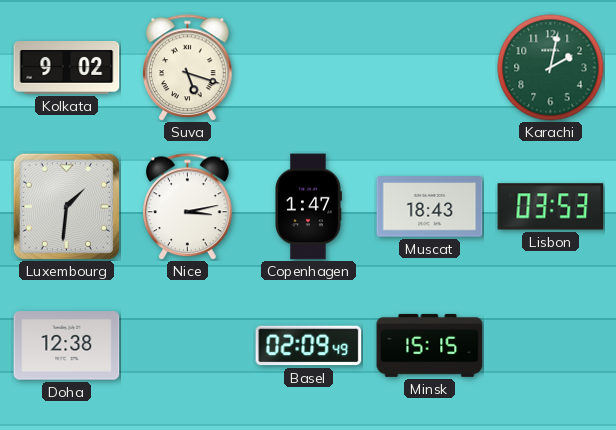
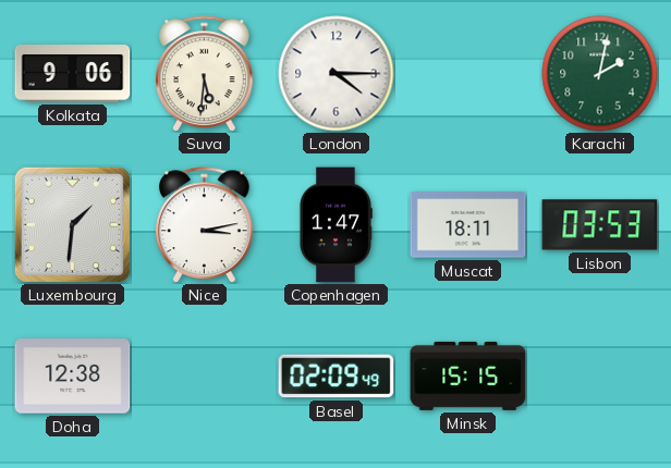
Kolkata: 9:02 -> 9:06 (73, 74)
Suva: 5:18 -> 5:31 (205, 74)
London: none -> 4:15 (337, 74)
Muscat: 18:43 -> 18:11 (468, 225)
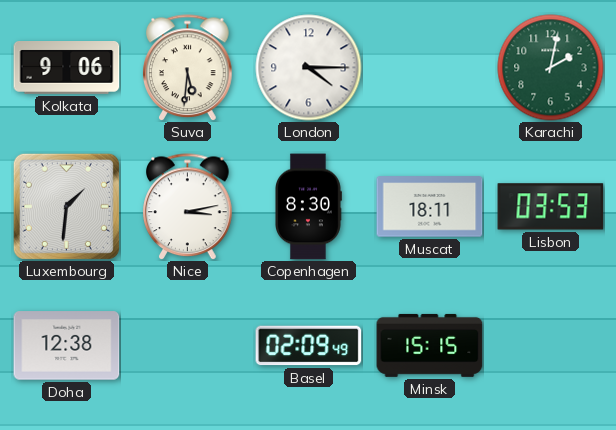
Copenhagen: 1:47 -> 8:30 (309, 207)
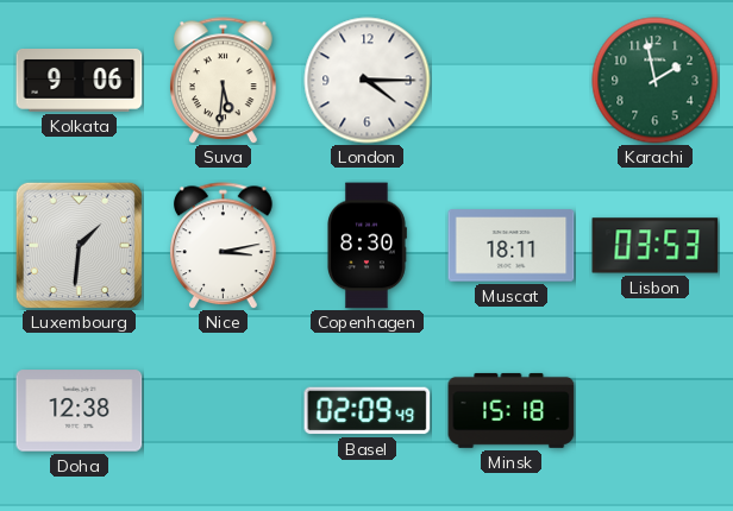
Karachi: 2:02 -> 1:58 (656, 81)
Minsk: 15:15 -> 15:18 (512, 410)
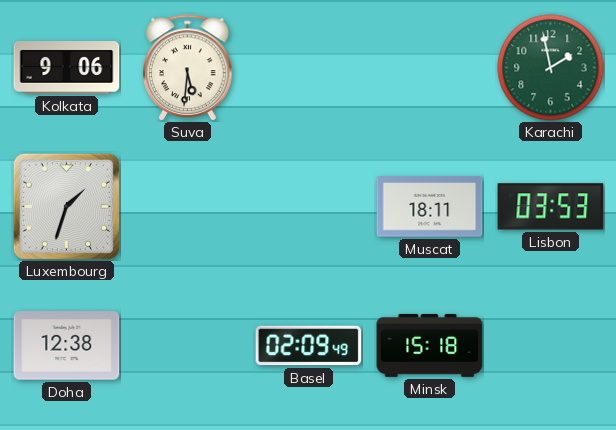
London: 4:15 -> none (368, 81)
Luxembourg: 1:31 -> 1:33 (66, 206)
Nice: 3:13 -> none (224, 246)
Copenhagen: 8:30 -> none (368, 246)
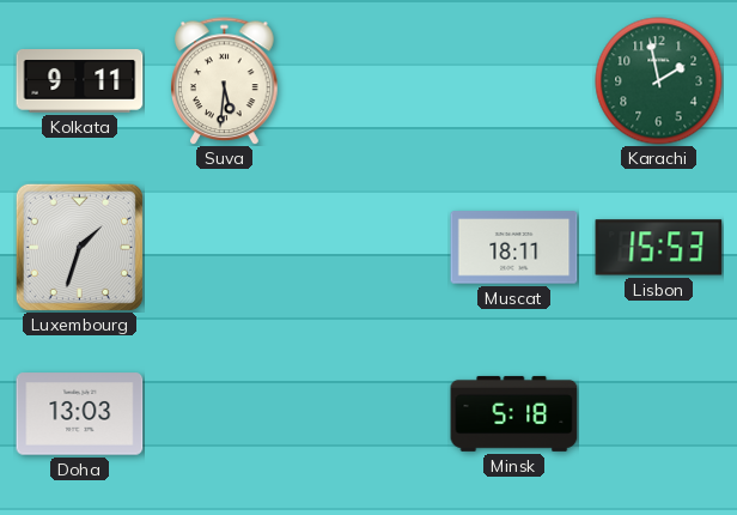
Kolkata: 9:06 -> 9:11 (80, 81)
Lisbon: 03:53 -> 15:53 (659, 248)
Doha: 12:38 -> 13:03 (80, 414)
Basel: 02:09 -> none (309, 346)
Minsk: 15:18 -> 5:18 (514, 413)
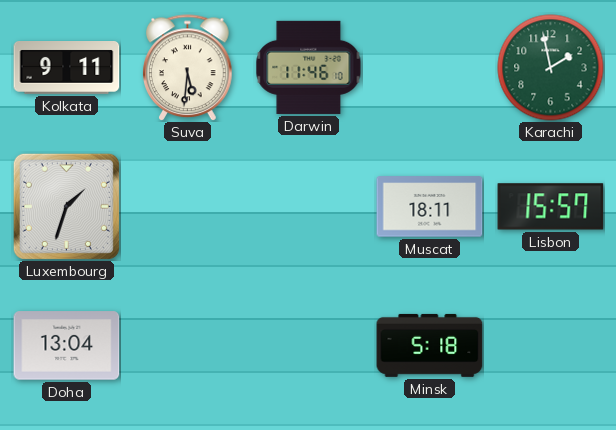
Darwin: none -> 11:46 (309, 67)
Lisbon: 15:53 -> 15:57 (551, 207)
Doha: 13:03 -> 13:04 (67, 346)
